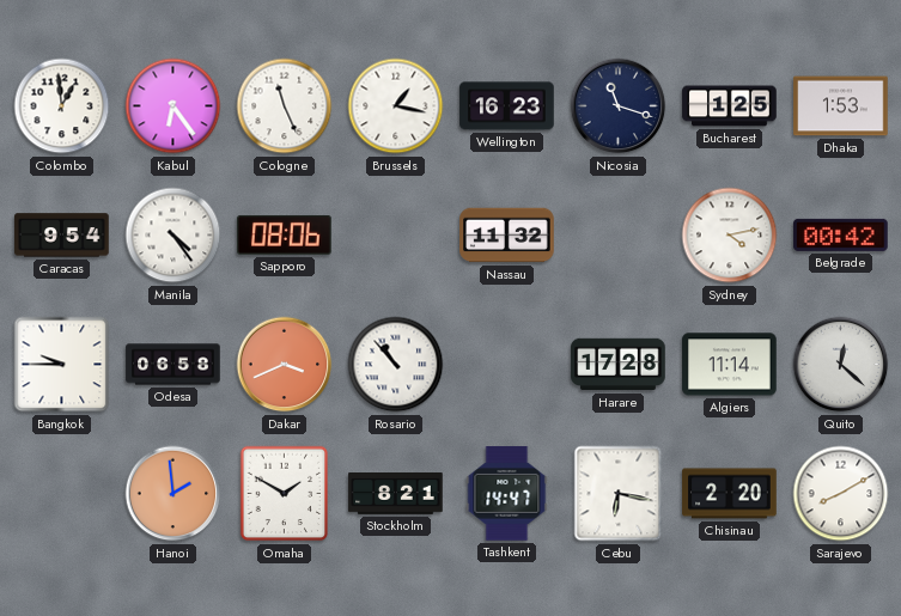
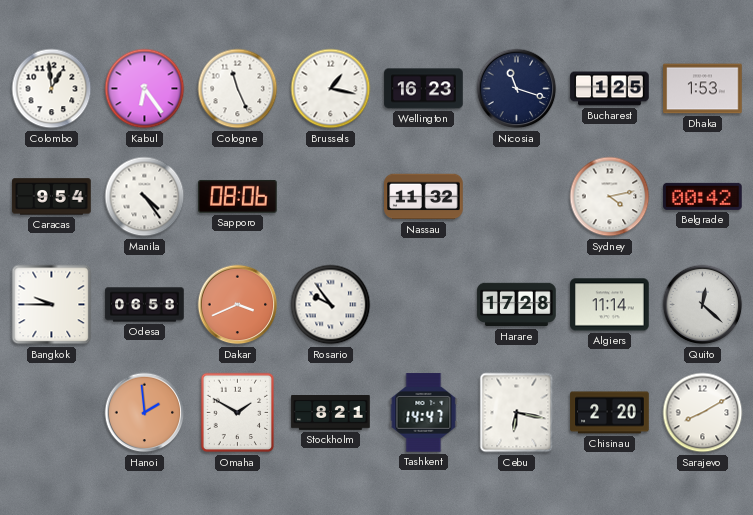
Rosario: 10:53 -> 9:54 (331, 305)
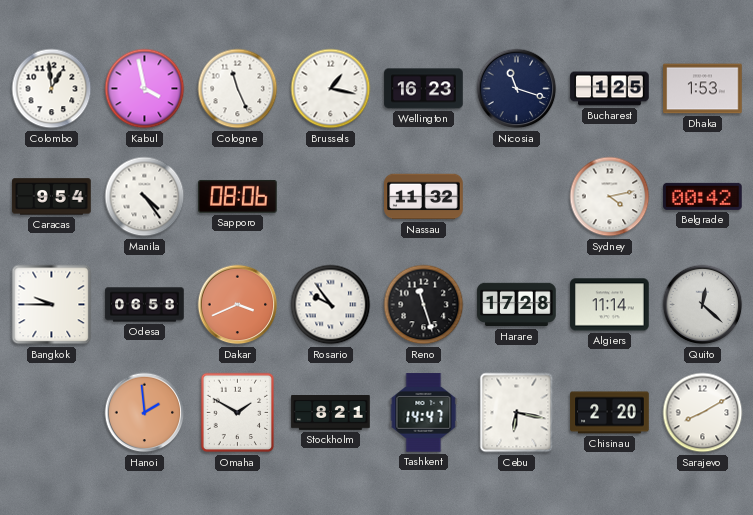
Kabul: 6:24 -> 3:58 (145, 89)
Reno: none -> 11:27 (424, 305)
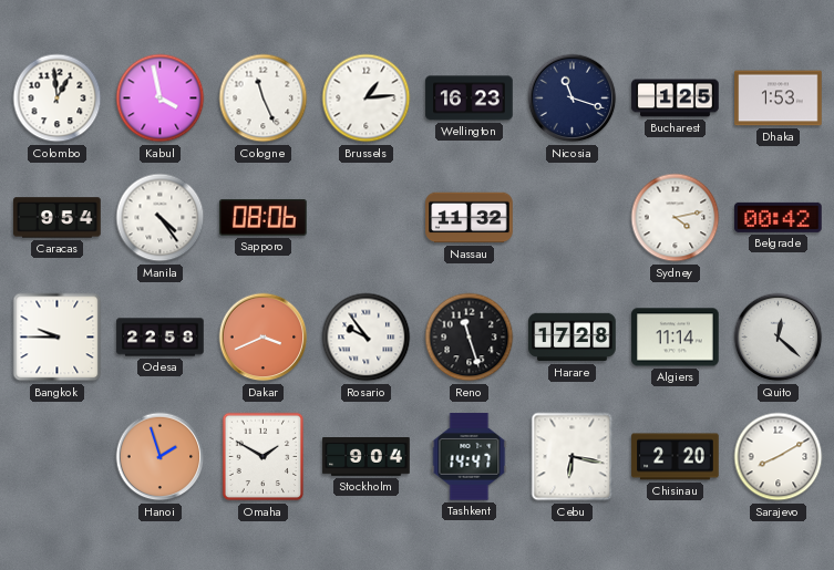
Brussels: 1:17 -> 1:14 (367, 99)
Odesa: 06:58 -> 22:58 (161, 338)
Hanoi: 1:59 -> 1:57 (161, 457)
Stockholm: 8:21 -> 9:04 (367, 457)
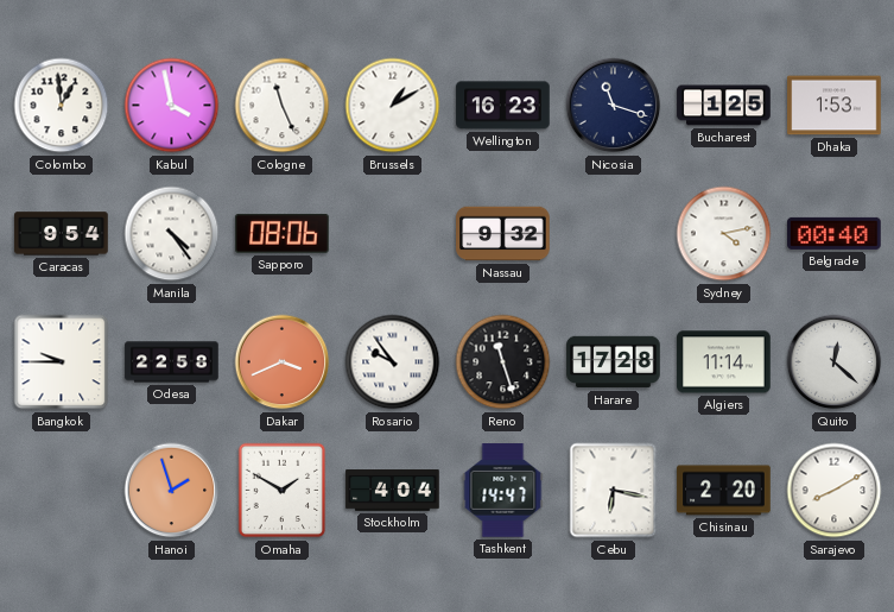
Brussels: 1:14 -> 1:10 (393, 106)
Nassau: 11:32 -> 9:32 (503, 234)
Belgrade: 00:42 -> 00:40 (835, 233)
Stockholm: 9:04 -> 4:04 (393, 491)
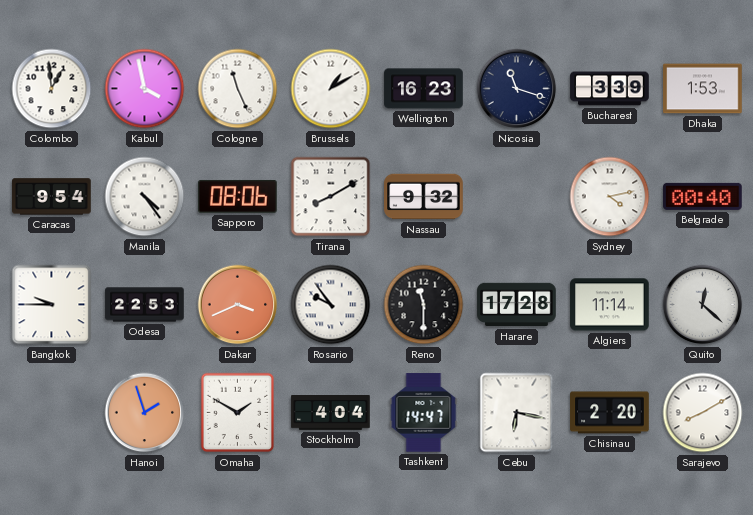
Bucharest: 1:25 -> 3:39 (610, 89)
Tirana: none -> 8:10 (331, 197)
Odesa: 22:58 -> 22:53 (145, 305)
Reno: 11:27 -> 11:30 (424, 305)
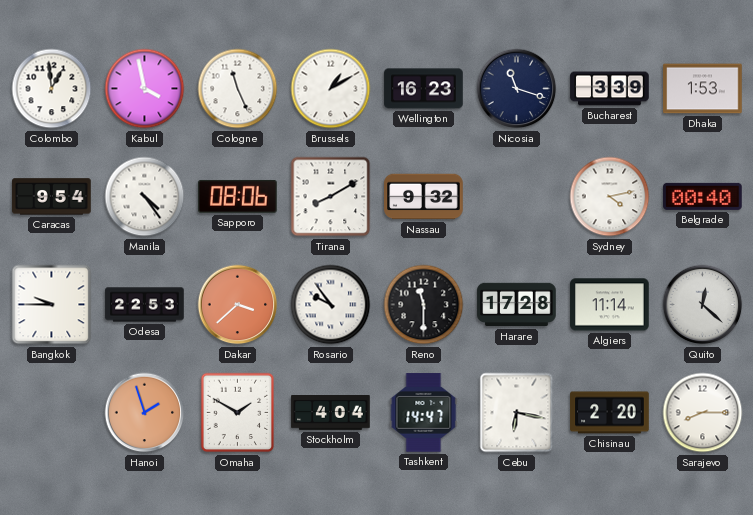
Dakar: 3:41 -> 3:38 (238, 305)
Sarajevo: 8:10 -> 8:15 (703, 413)
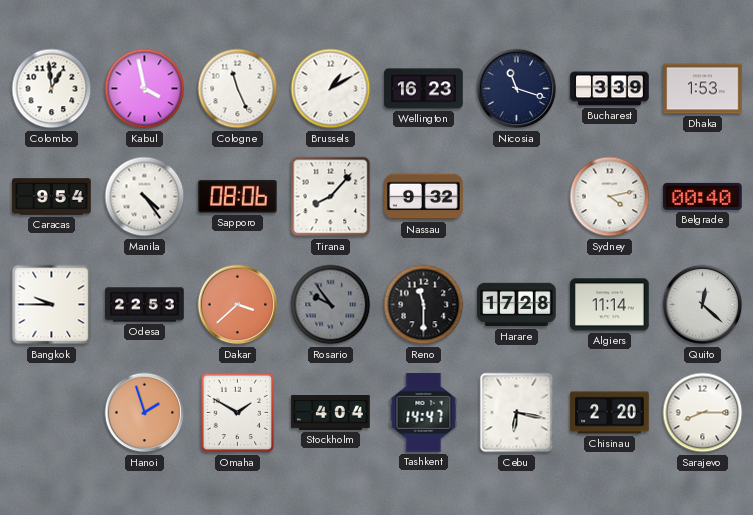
Tirana: 8:10 -> 8:07 (331, 197)
Rosario dial: white -> grey (331, 305)
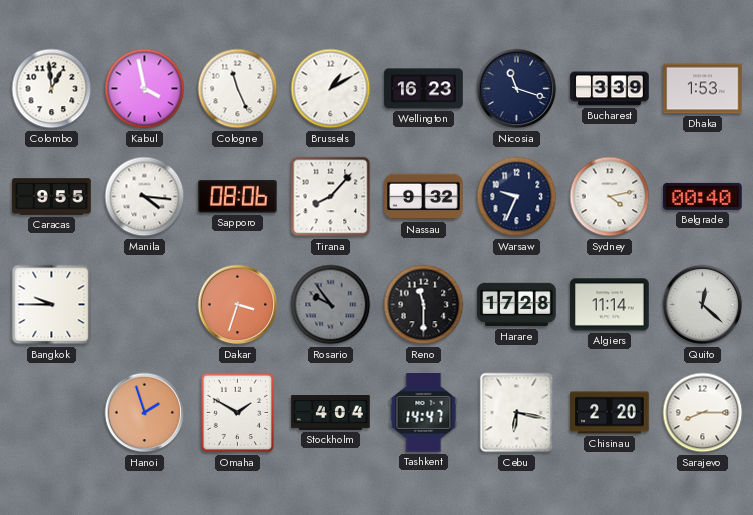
Caracas: 9:54 -> 9:55 (52, 197)
Manila: 4:24 -> 4:16 (145, 197)
Warsaw: none -> 9:34 (517, 197)
Odesa: 22:53 -> none (145, 305)
Dakar: 3:38 -> 3:33 (238, 305)
